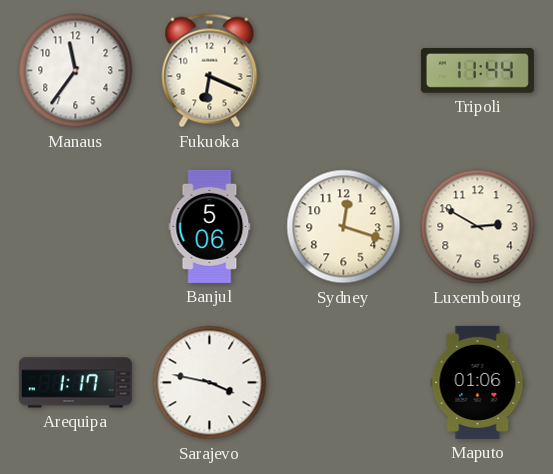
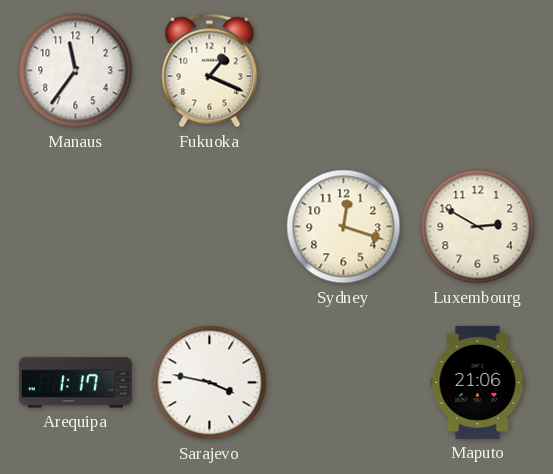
Fukuoka: 6:19 -> 1:19 (210, 71)
Tripoli: 11:44 -> none (477, 71)
Banjul: 5:06 -> none (210, 226)
Maputo: 01:06 -> 21:06 (478, 382)
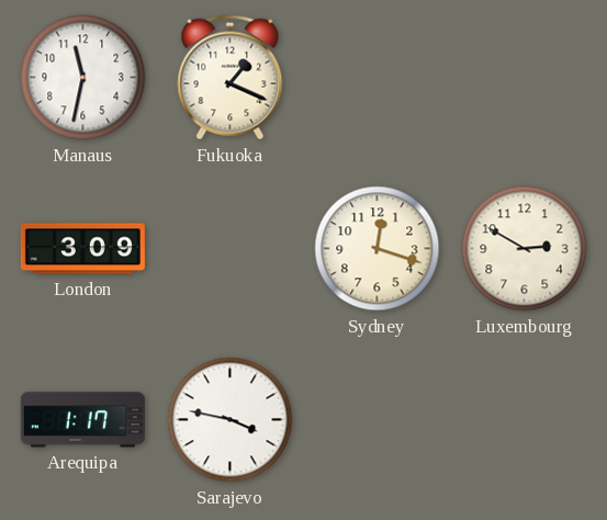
Manaus: 11:36 -> 11:32 (83, 78)
London: none -> 3:09 (82, 249)
Maputo: 21:06 -> none (478, 382)
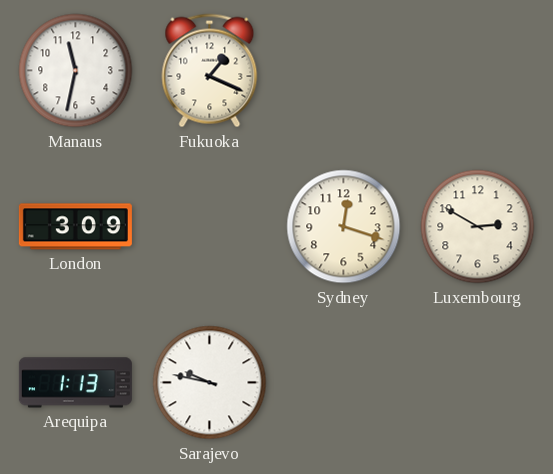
Arequipa: 1:17 -> 1:13 (75, 383)
Sarajevo: 3:47 -> 9:47 (210, 383)
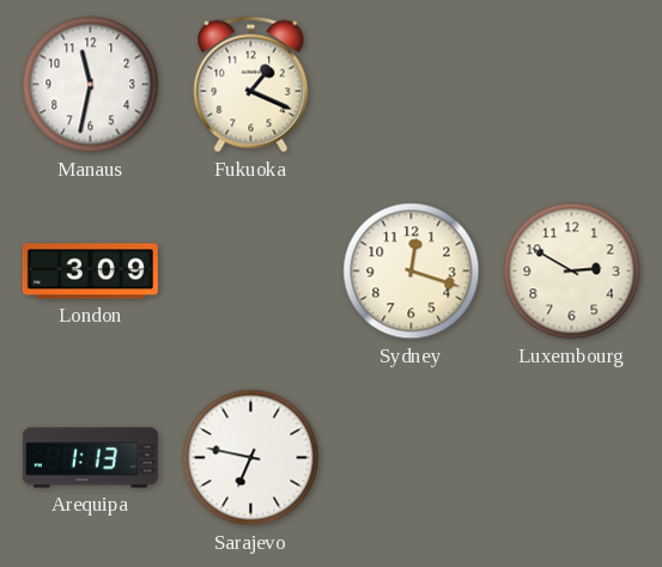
Sarajevo: 9:47 -> 6:47 (251, 458)
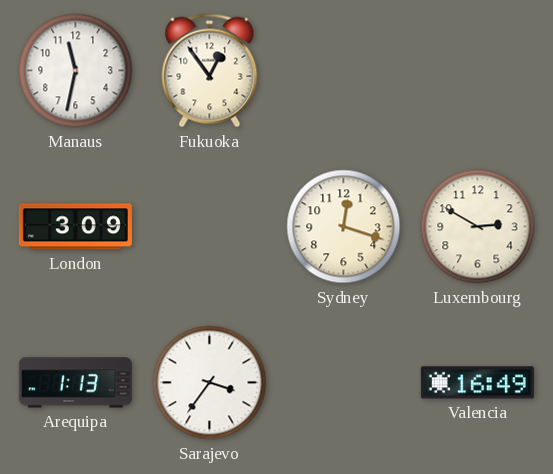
Fukuoka: 1:19 -> 12:54 (210, 71)
Sarajevo: 6:47 -> 3:36 (210, 383)
Valencia: none -> 16:49 (477, 383)
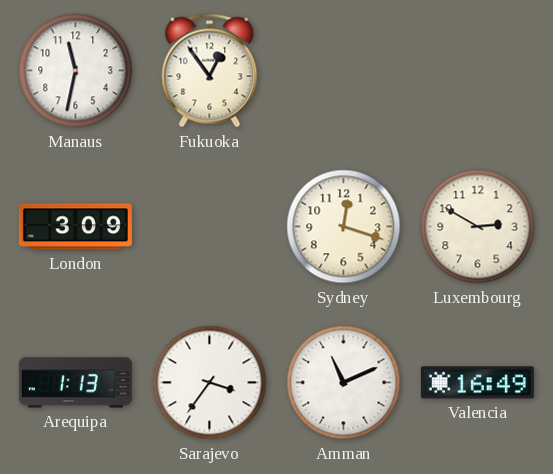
Amman: none -> 11:11 (344, 383)
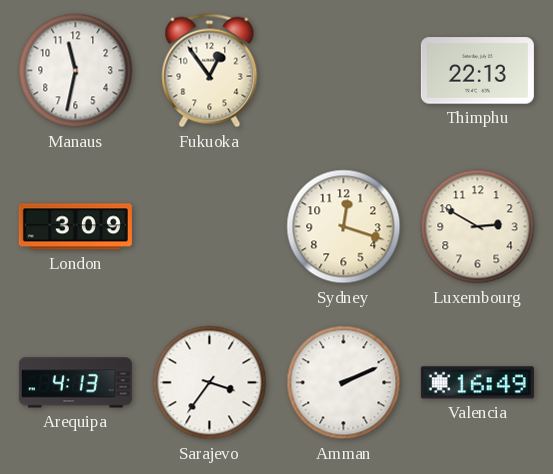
Thimphu: none -> 22:13 (477, 71)
Arequipa: 1:13 -> 4:13 (75, 383)
Amman: 11:11 -> 2:11 (344, 383)
